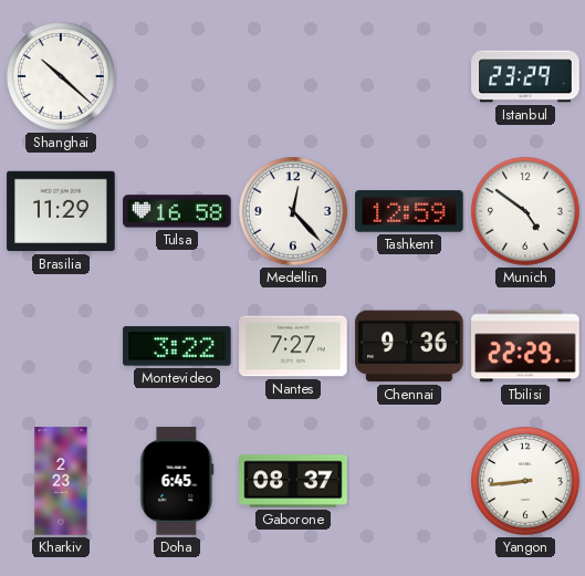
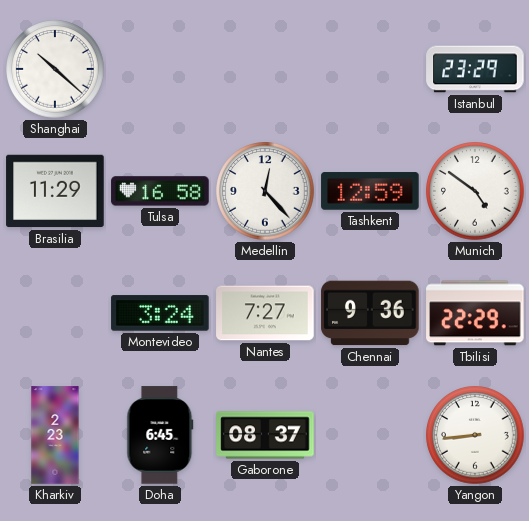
Montevideo: 3:22 -> 3:24 (160, 313)
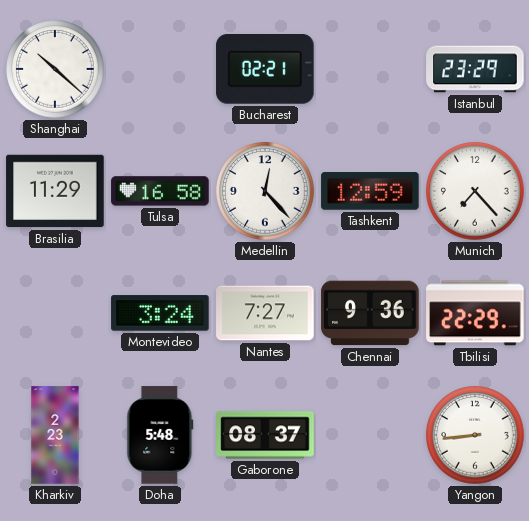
Bucharest: none -> 02:21 (265, 70)
Munich: 4:51 -> 7:23 (475, 191)
Doha: 6:45 -> 5:48 (160, 435)
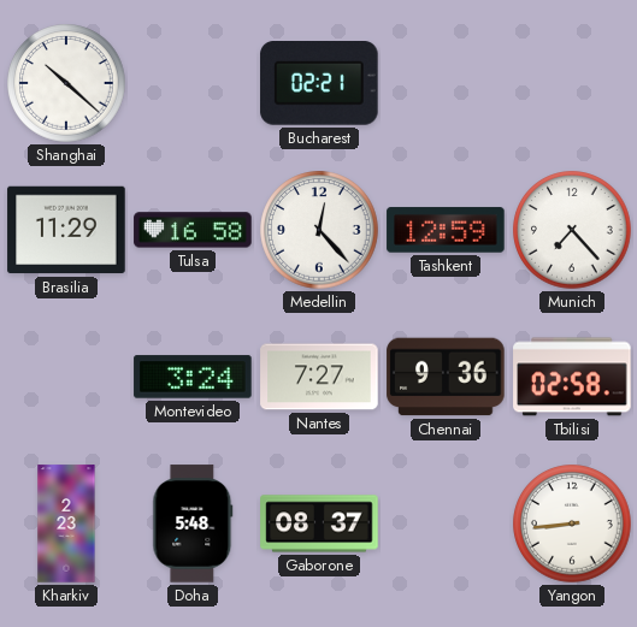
Istanbul: 23:29 -> none (475, 69)
Tbilisi: 22:29 -> 02:58 (572, 377)
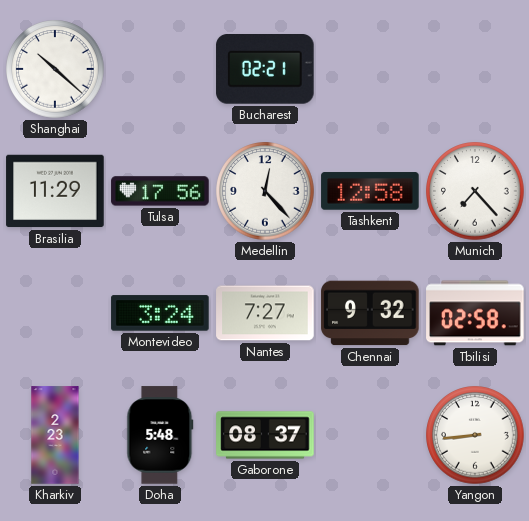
Tulsa: 16:58 -> 17:56 (160, 191)
Tashkent: 12:59 -> 12:58 (370, 191)
Chennai: 9:36 -> 9:32 (370, 313)
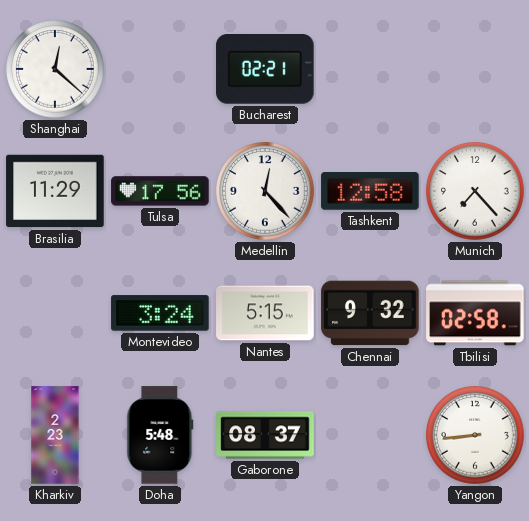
Shanghai: 10:22 -> 12:22 (55, 69)
Nantes: 7:27 -> 5:15 (265, 313)
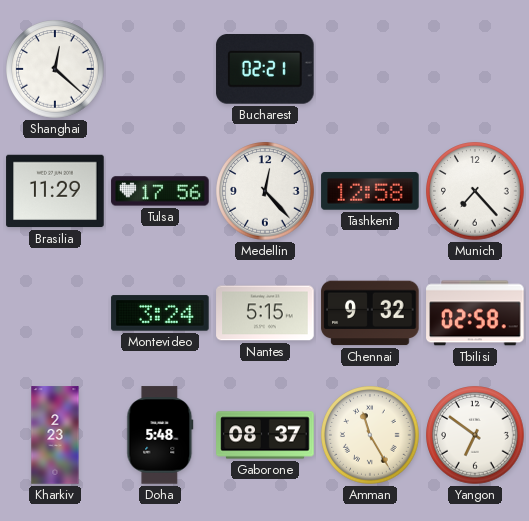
Amman: none -> 11:25 (370, 435)
Yangon: 8:44 -> 6:51 (475, 435)
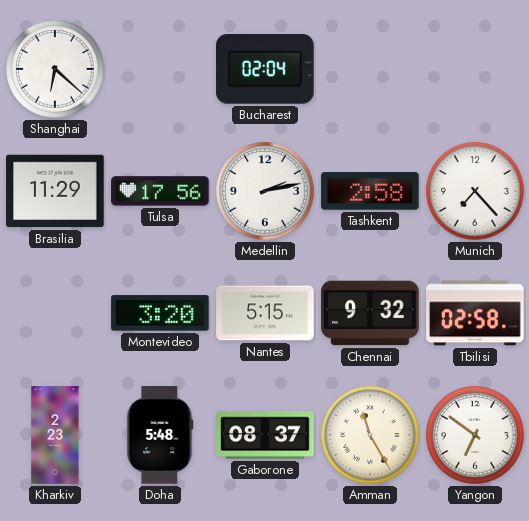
Shanghai: 12:22 -> 6:22 (55, 69)
Bucharest: 02:21 -> 02:04 (265, 70)
Medellin: 12:23 -> 2:13 (265, 191)
Tashkent: 12:58 -> 2:58 (370, 191)
Montevideo: 3:24 -> 3:20 (160, 313)
